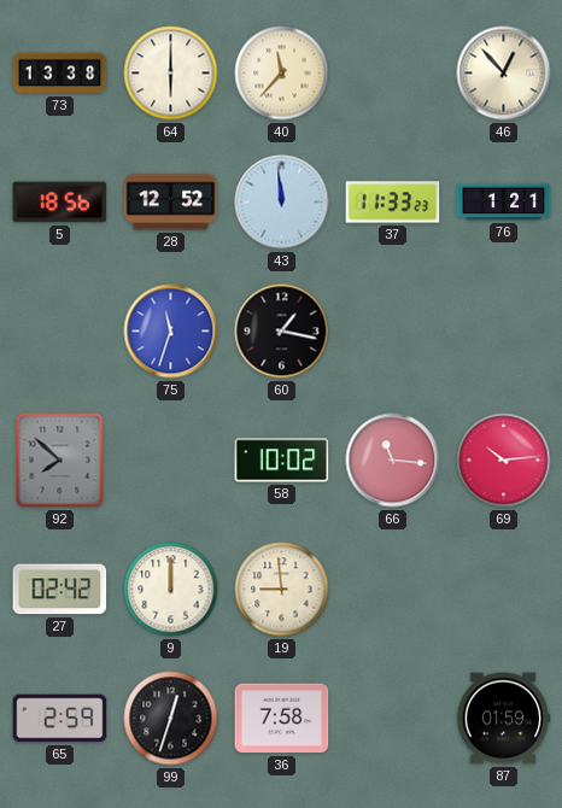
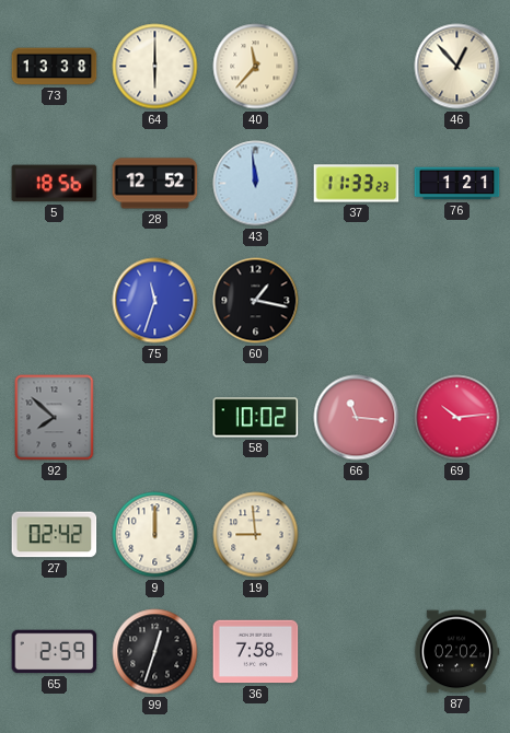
87: 01:59 -> 02:02 (456, 652)
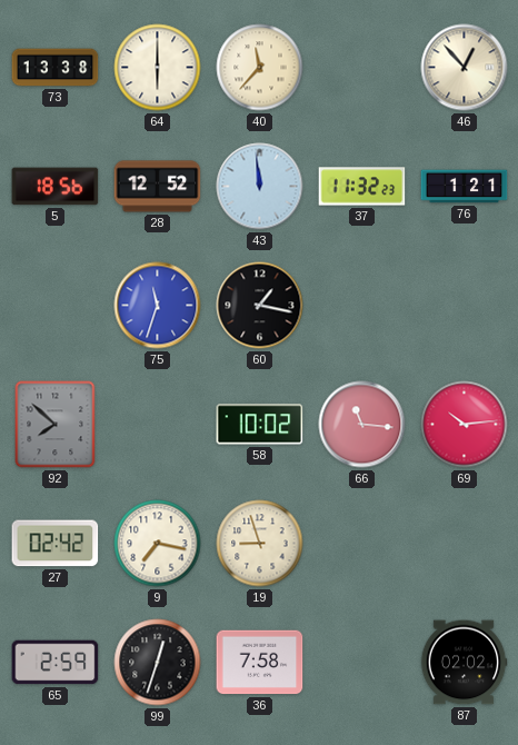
37: 11:33 -> 11:32 (362, 187)
9: 12:00 -> 7:17 (158, 544)
19: 8:59 -> 8:57 (260, 544)
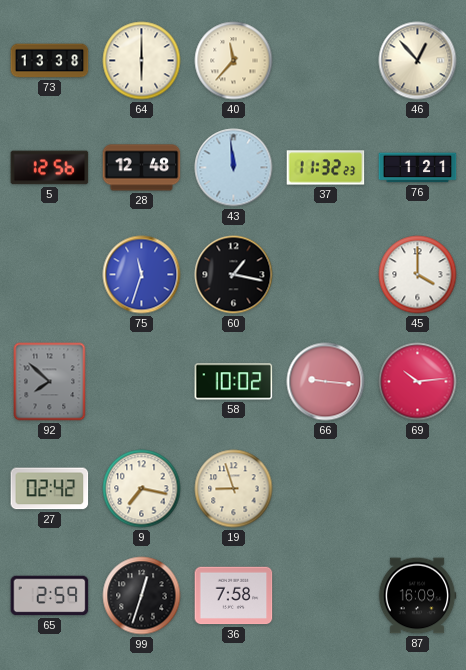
5: 18:56 -> 12:56 (50, 168)
28: 12:52 -> 12:48 (142, 168)
45: none -> 4:00 (418, 275)
66: 11:16 -> 9:16 (326, 382)
87: 02:02 -> 16:09 (417, 596)
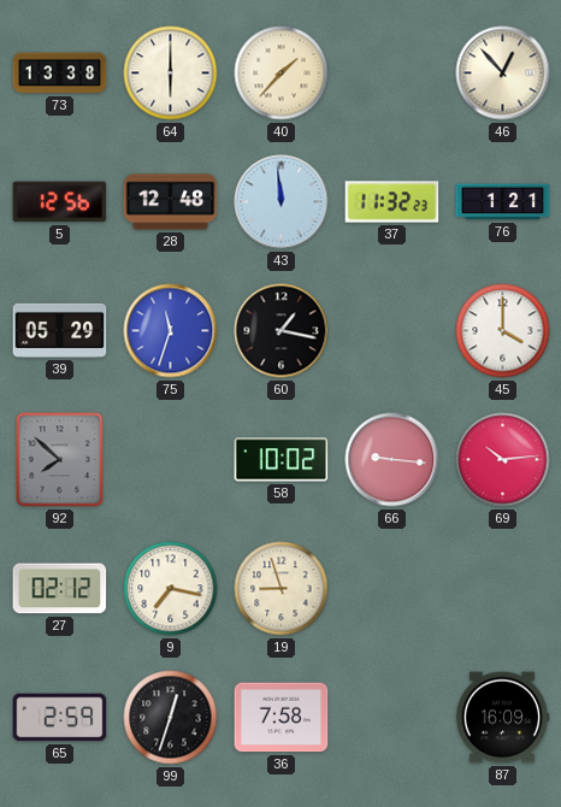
40: 11:37 -> 1:37 (282, 73)
39: none -> 05:29 (60, 330)
27: 02:42 -> 02:12 (60, 589)
